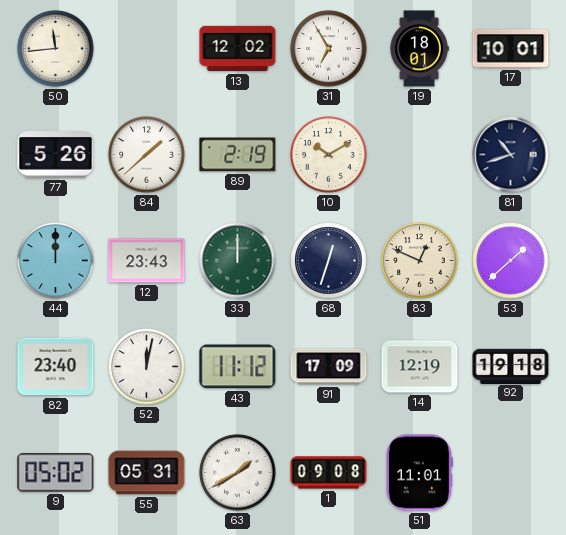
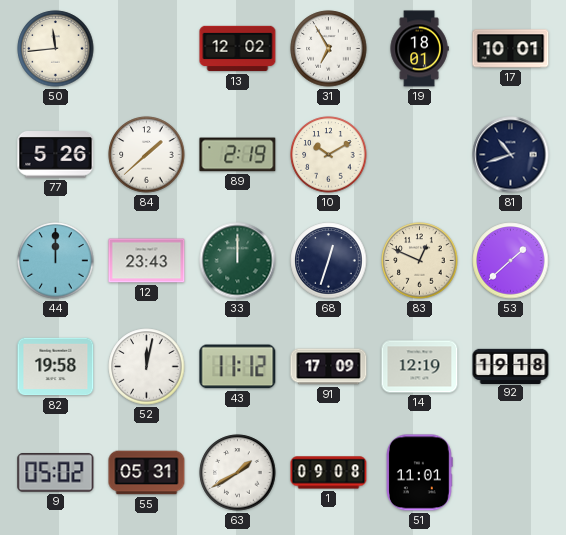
82: 23:40 -> 19:58 (56, 367)
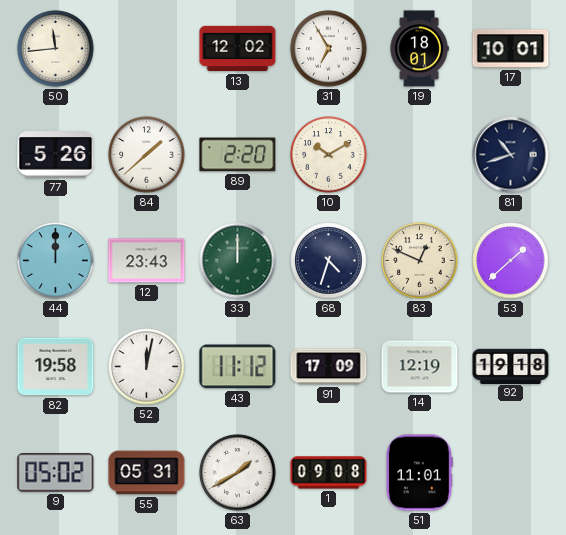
89: 2:19 -> 2:20 (238, 155)
68: 12:33 -> 4:33 (329, 261)
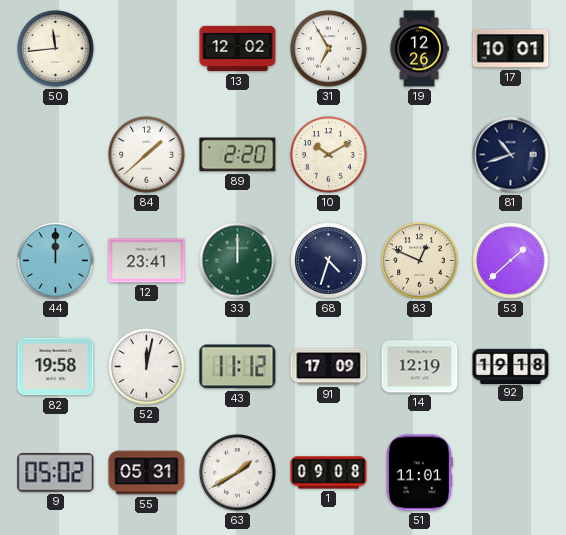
19: 18:01 -> 12:26 (419, 49)
77: 5:26 -> none (56, 155)
12: 23:43 -> 23:41 (147, 261)
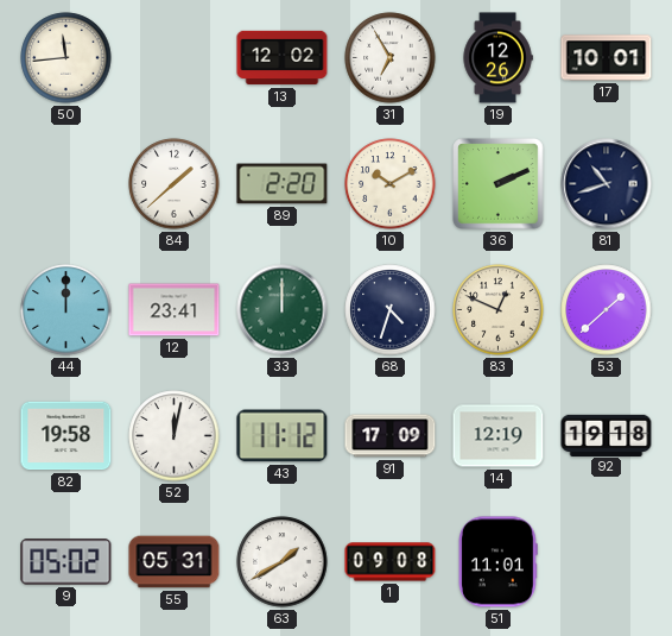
36: none -> 2:11 (499, 184)
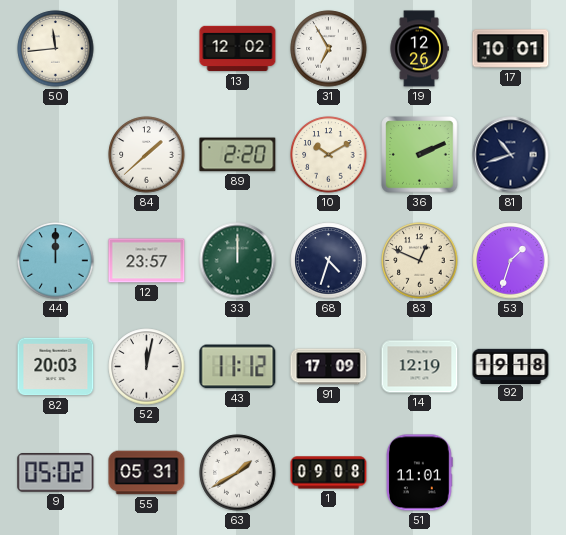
12: 23:41 -> 23:57 (147, 261)
53: 1:38 -> 1:33 (511, 261)
82: 19:58 -> 20:03 (56, 367)
